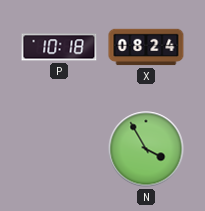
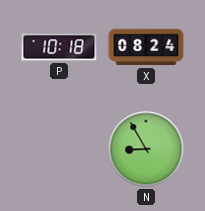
N: 3:55 -> 8:55 (146, 149)
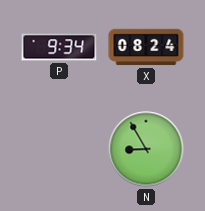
P: 10:18 -> 9:34 (59, 47)
